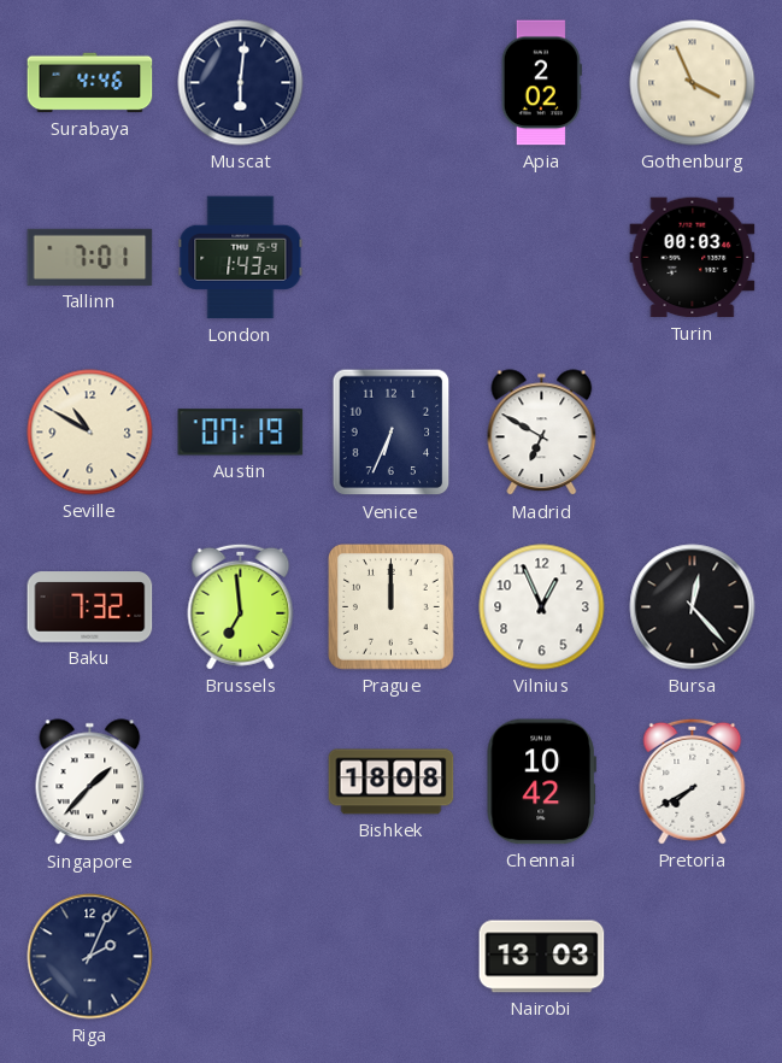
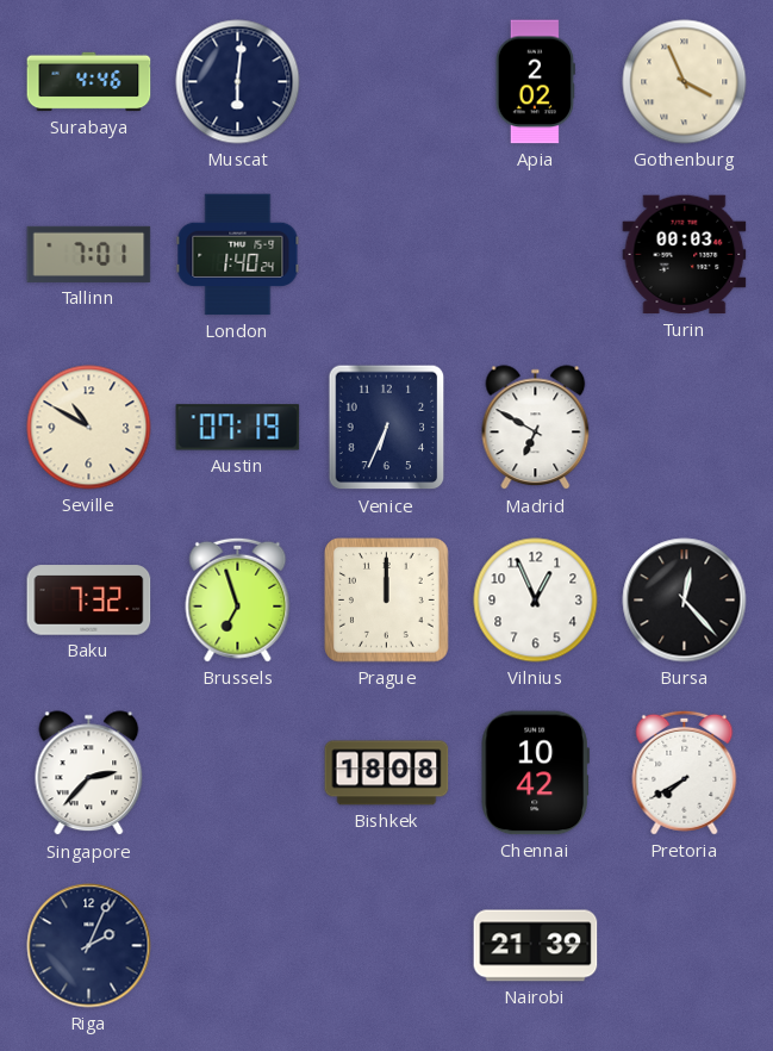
London: 1:43 -> 1:40 (238, 255)
Brussels: 6:59 -> 6:57 (238, 599)
Singapore: 1:37 -> 2:37 (89, 773)
Nairobi: 13:03 -> 21:39 (536, 946)
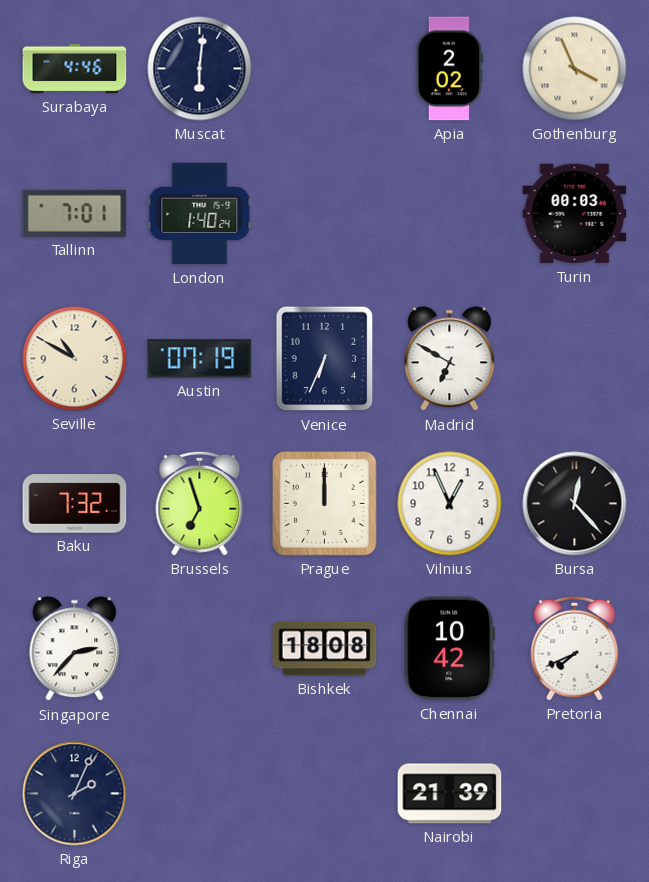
Pretoria: 7:40 -> 7:41 (575, 648)
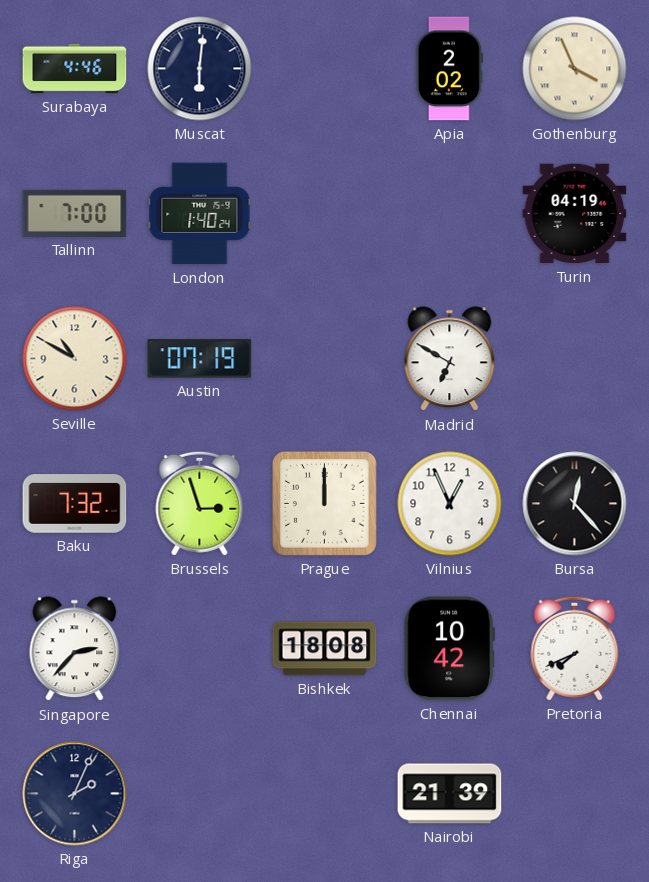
Tallinn: 7:01 -> 7:00 (75, 213)
Turin: 00:03 -> 04:19 (575, 214)
Venice: 6:34 -> none (325, 359)
Brussels: 6:57 -> 2:57 (200, 503)
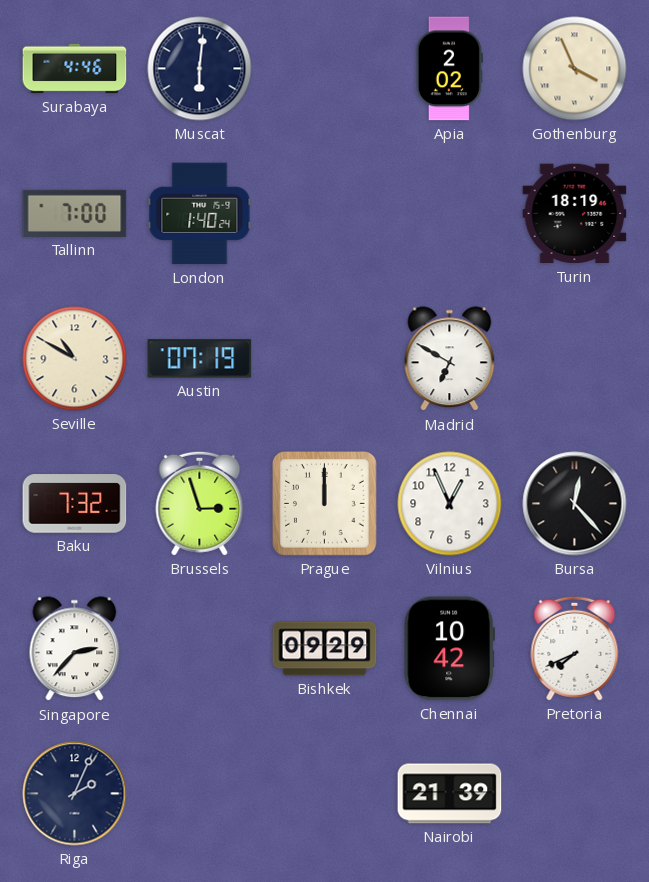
Turin: 04:19 -> 18:19 (575, 214)
Bishkek: 18:08 -> 09:29 (325, 649)
